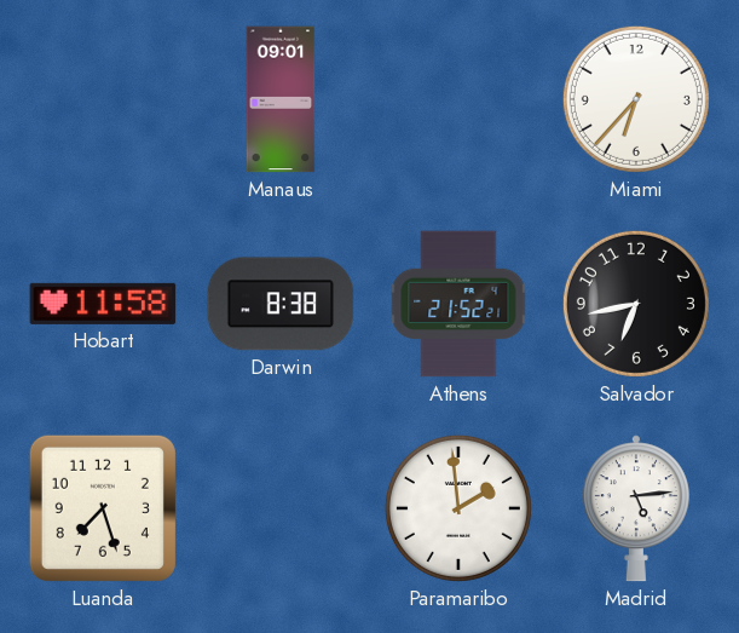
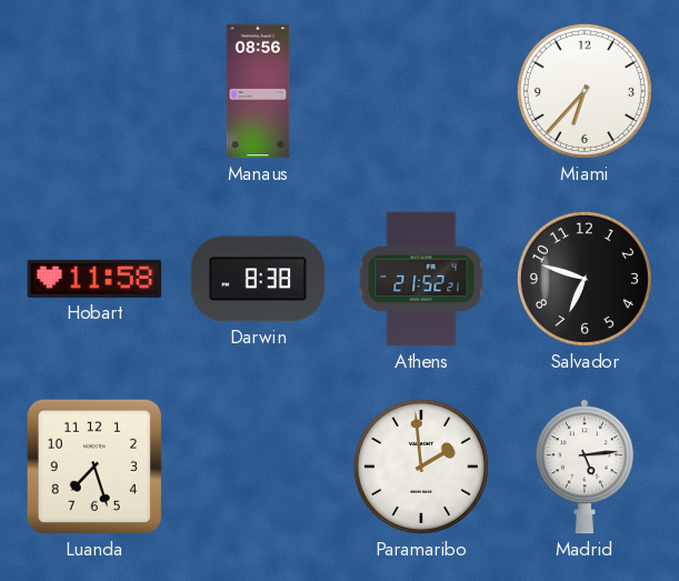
Manaus: 09:01 -> 08:56 (258, 91)
Salvador: 6:43 -> 6:48 (585, 279)
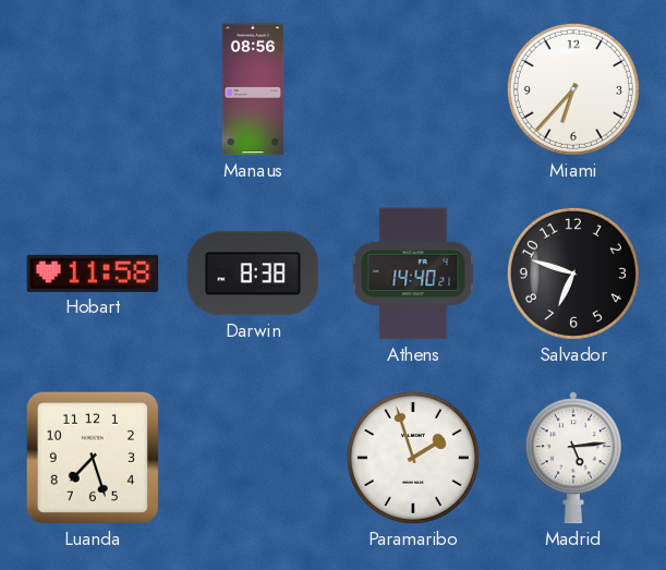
Athens: 21:52 -> 14:40 (413, 274)
Paramaribo: 1:59 -> 1:57 (413, 458)
